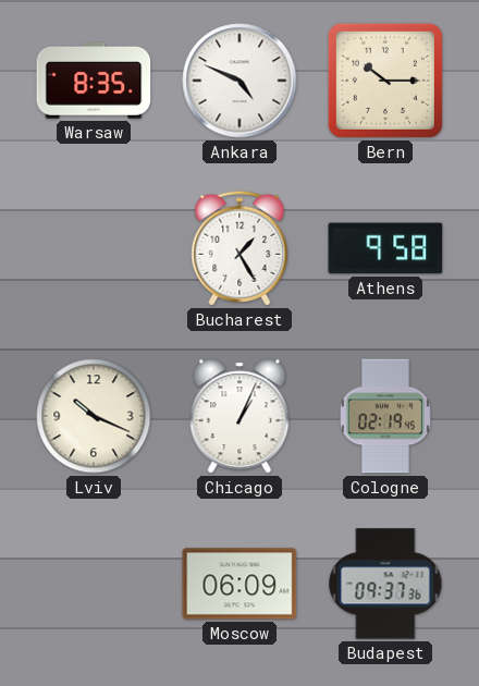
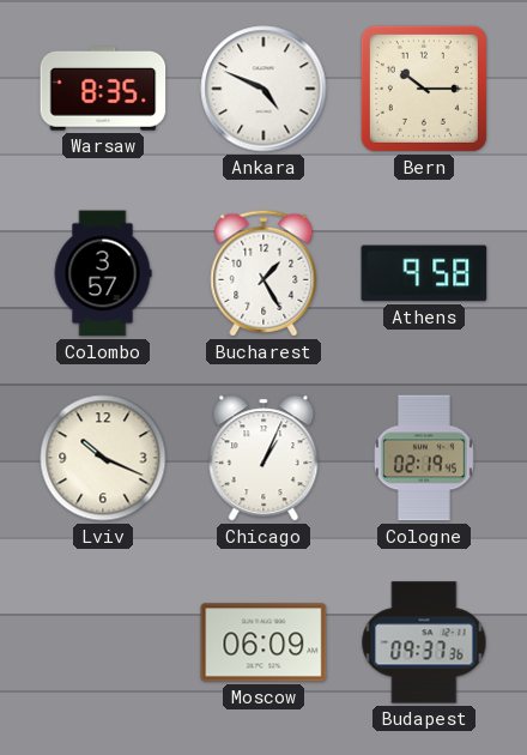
Colombo: none -> 3:57 (103, 273)
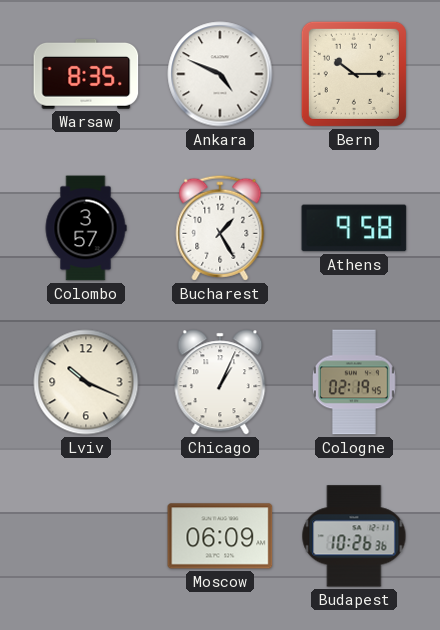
Budapest: 09:37 -> 10:26 (354, 536)
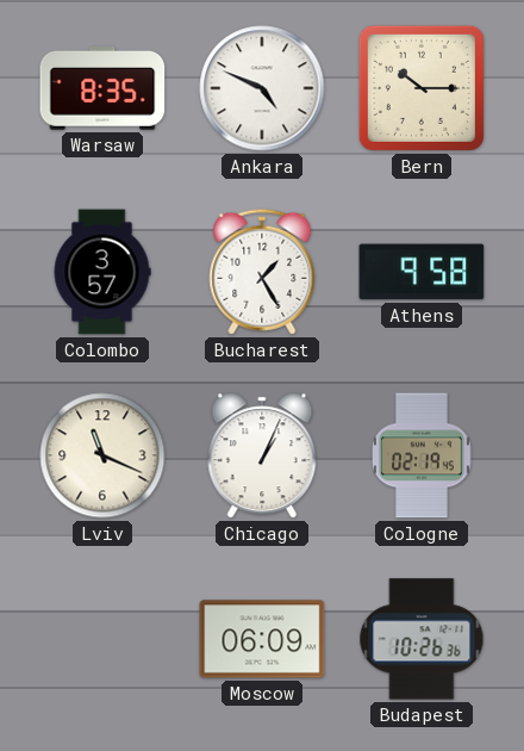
Lviv: 10:19 -> 11:19 (102, 455)
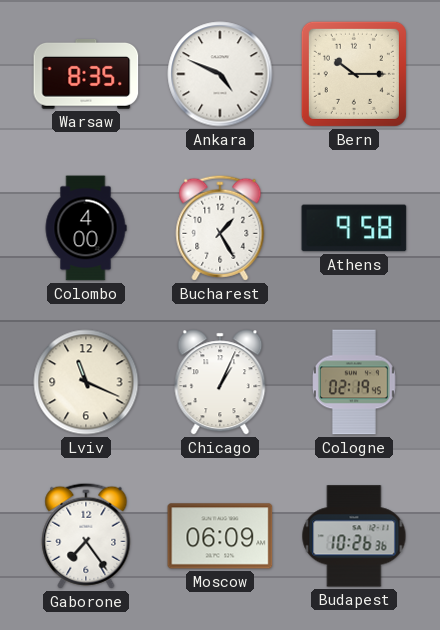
Colombo: 3:57 -> 4:00 (86, 228)
Gaborone: none -> 7:24 (86, 536)
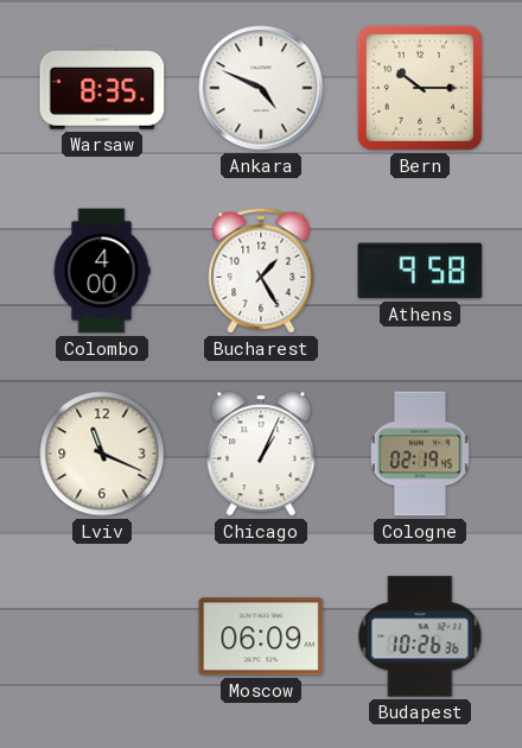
Gaborone: 7:24 -> none (86, 536)
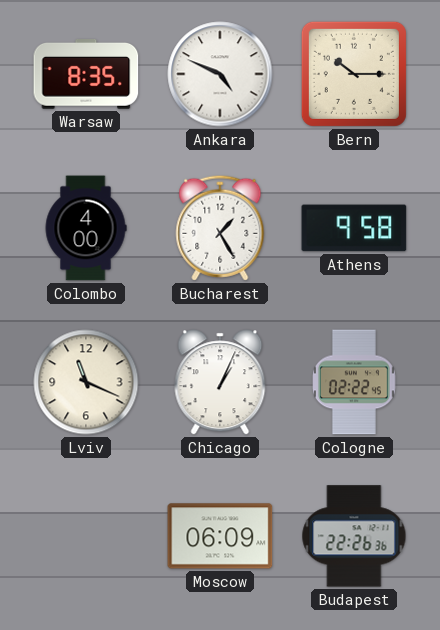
Cologne: 02:19 -> 02:22 (355, 382)
Budapest: 10:26 -> 22:26 (354, 536)
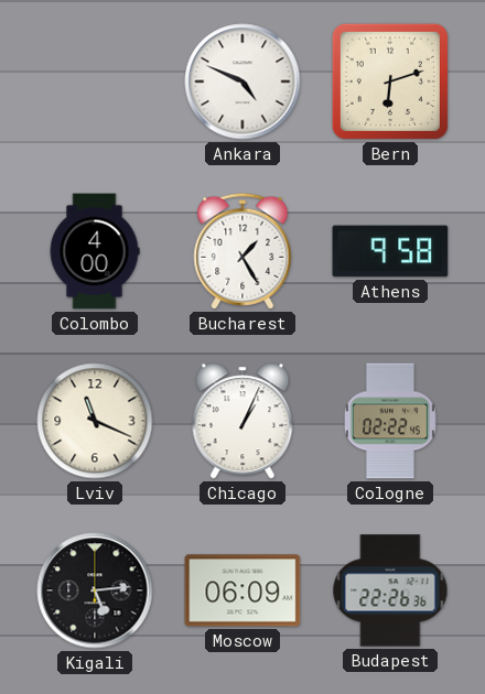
Warsaw: 8:35 -> none (86, 75)
Bern: 10:15 -> 6:12 (390, 82)
Kigali: none -> 5:14 (95, 590)
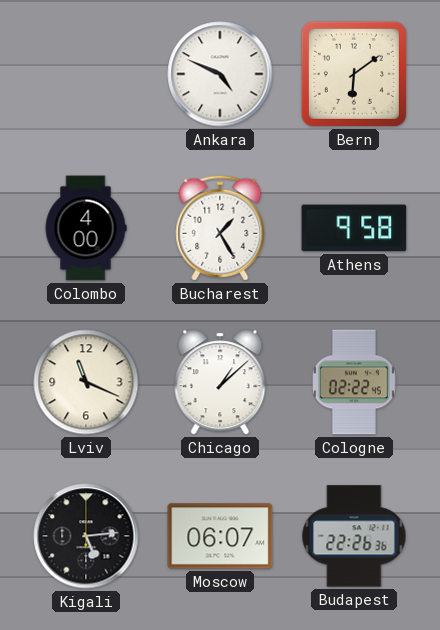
Bern: 6:12 -> 6:09 (354, 74)
Chicago: 1:04 -> 1:08 (220, 382)
Moscow: 06:09 -> 06:07 (220, 536)
